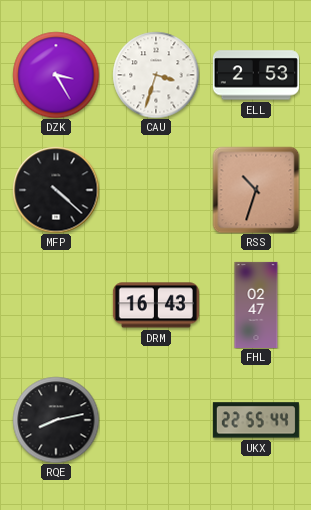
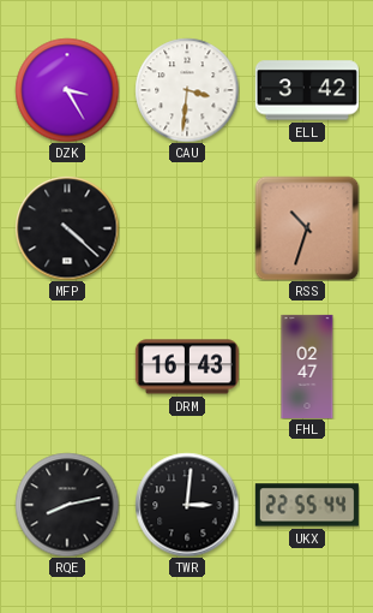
CAU: 3:33 -> 3:31 (187, 90)
ELL: 2:53 -> 3:42 (307, 90)
TWR: none -> 3:01 (187, 505)
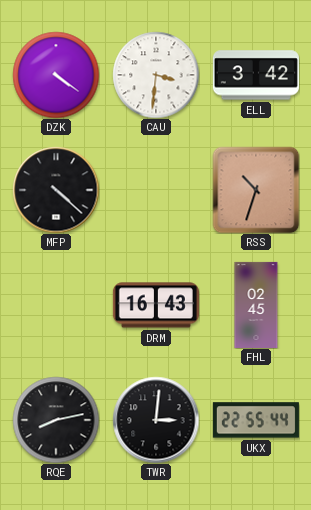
DZK: 3:25 -> 4:21 (56, 75)
FHL: 02:47 -> 02:45 (256, 305)
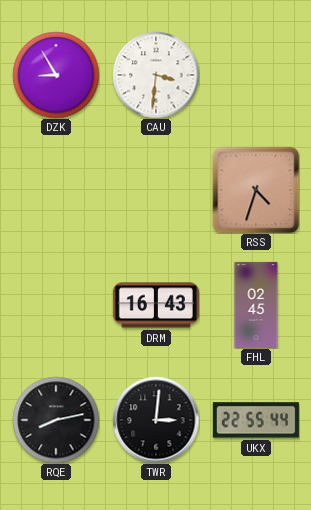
DZK: 4:21 -> 8:55 (56, 75)
ELL: 3:42 -> none (256, 75)
MFP: 4:22 -> none (56, 190)
RSS: 10:33 -> 4:33 (256, 190)
